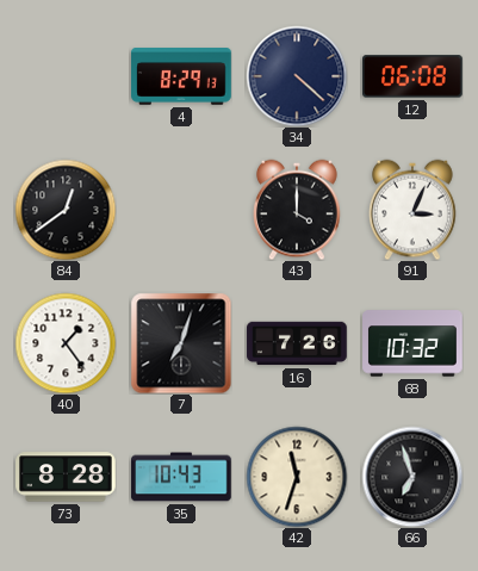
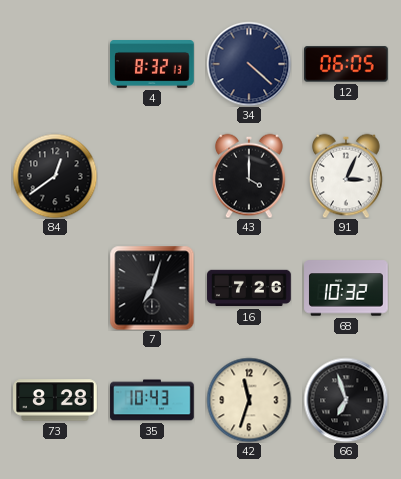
4: 8:29 -> 8:32 (152, 64)
12: 06:08 -> 06:05 (347, 64)
40: 1:24 -> none (66, 343)
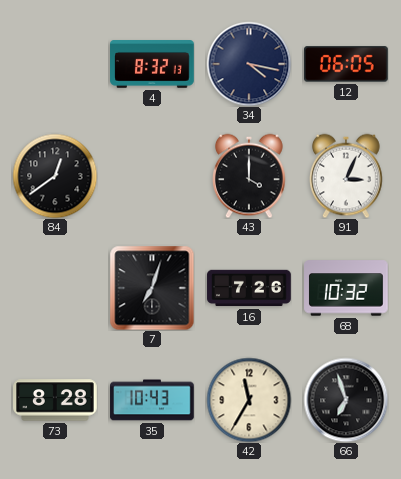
34: 4:22 -> 4:17 (249, 64)
42: 11:33 -> 11:35 (249, 400)
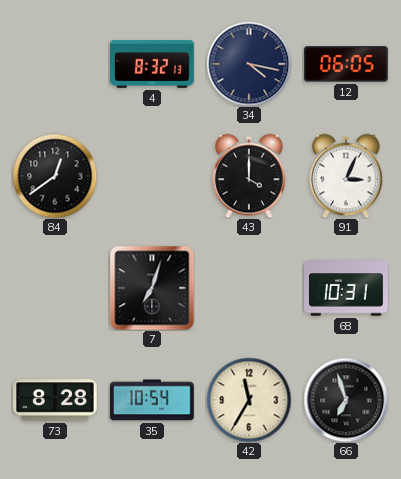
16: 7:26 -> none (249, 288)
68: 10:32 -> 10:31 (346, 288)
35: 10:43 -> 10:54 (152, 400)
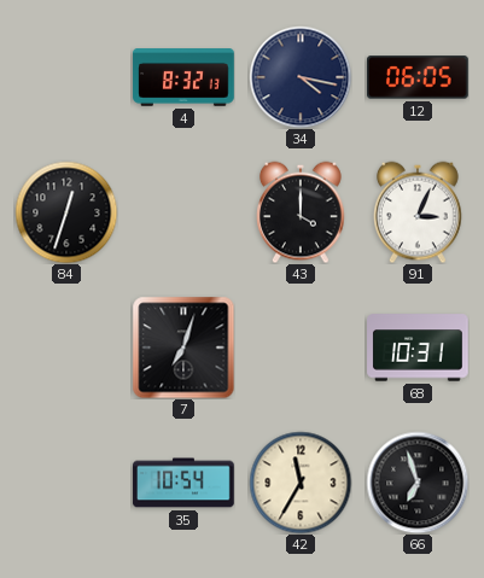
84: 12:39 -> 12:33 (66, 212)
73: 8:28 -> none (55, 400)
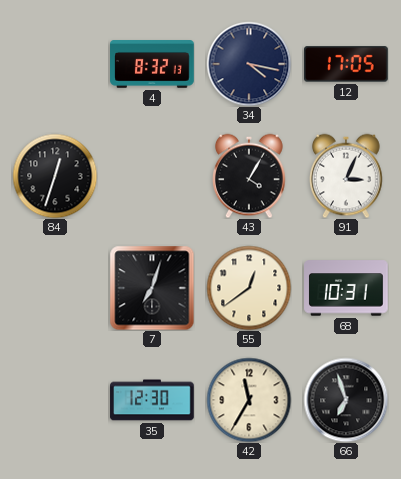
12: 06:05 -> 17:05 (347, 64)
43: 4:00 -> 4:05 (250, 176)
55: none -> 12:39 (249, 288)
35: 10:54 -> 12:30 (152, 400)
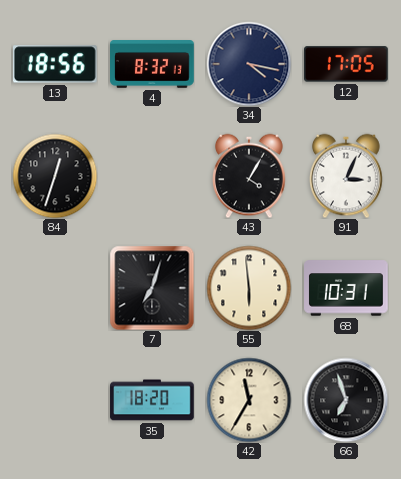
13: none -> 18:56 (55, 64)
55: 12:39 -> 5:59 (249, 288)
35: 12:30 -> 18:20 (152, 400)
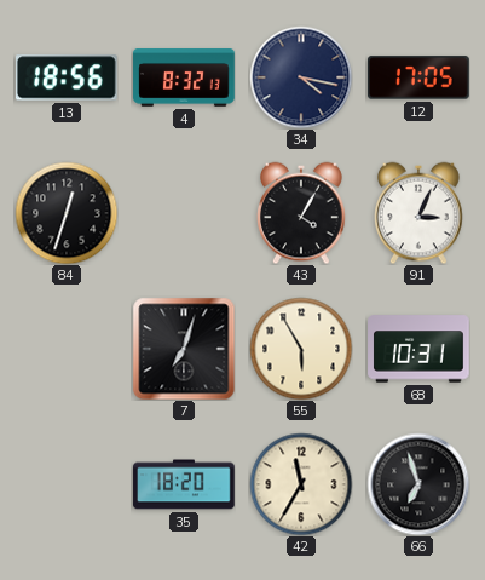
55: 5:59 -> 5:55 (301, 349)
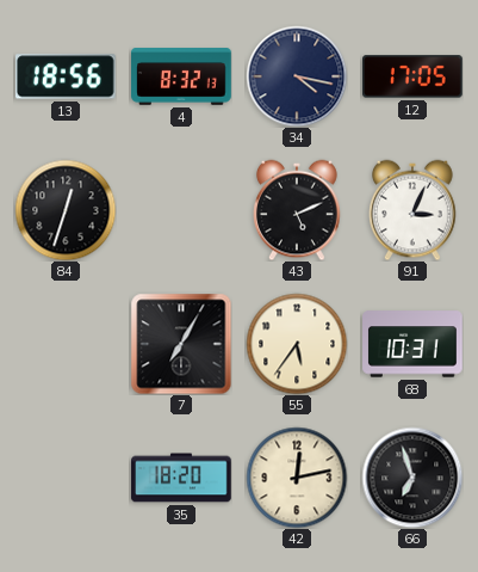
43: 4:05 -> 5:11 (298, 210)
7: 7:03 -> 7:05 (181, 344)
55: 5:55 -> 5:36 (297, 344)
42: 11:35 -> 12:13 (297, 478)
